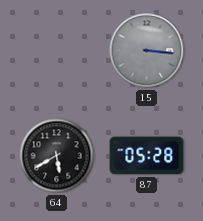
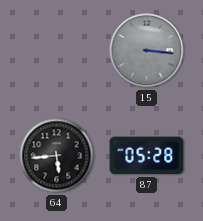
64: 5:40 -> 5:44 (57, 156)
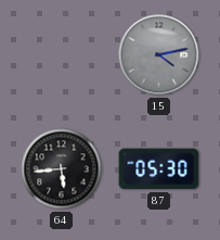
15: 3:16 -> 4:13 (159, 55)
87: 05:28 -> 05:30 (159, 169)
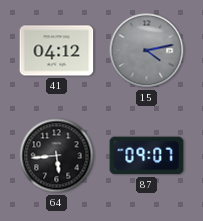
41: none -> 04:12 (57, 51)
87: 05:30 -> 09:07 (147, 156)
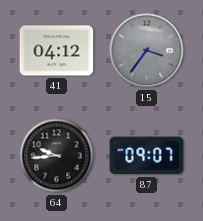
15: 4:13 -> 3:36 (147, 51)
64: 5:44 -> 9:44 (57, 156)
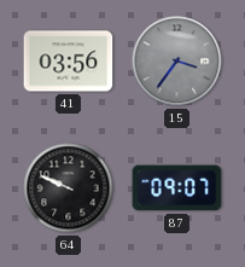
41: 04:12 -> 03:56 (69, 62)
64: 9:44 -> 9:49 (69, 188)
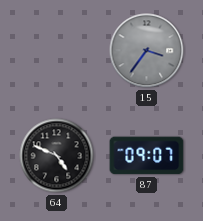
41: 03:56 -> none (69, 62)
64: 9:49 -> 4:49 (57, 156)
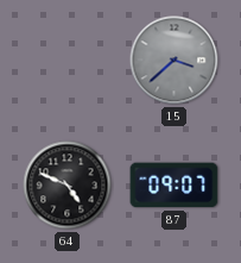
15: 3:36 -> 3:38 (175, 61)
